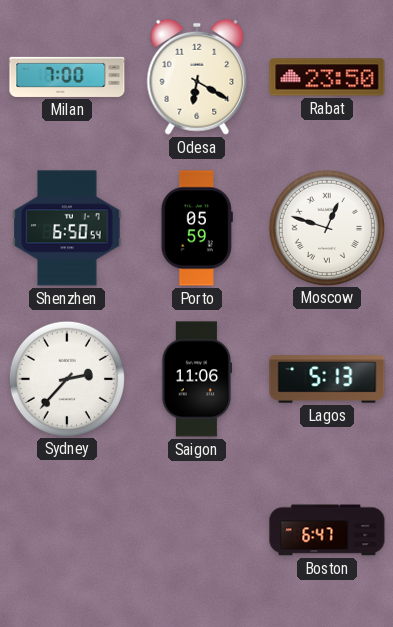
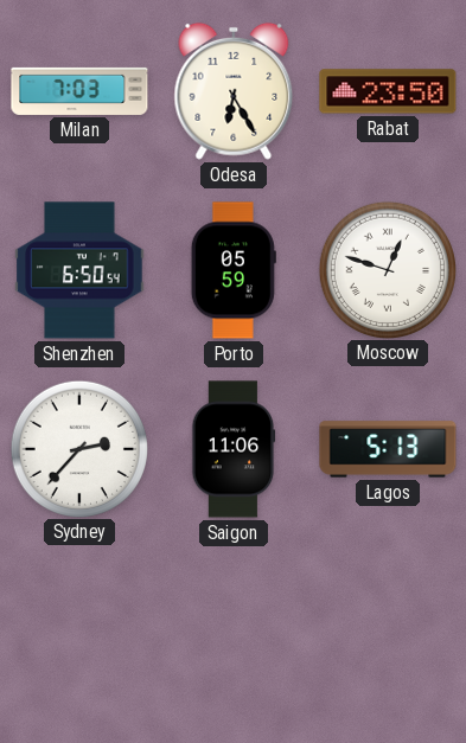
Milan: 7:00 -> 7:03 (79, 91)
Odesa: 6:20 -> 6:25 (234, 91)
Boston: 6:47 -> none (327, 530)
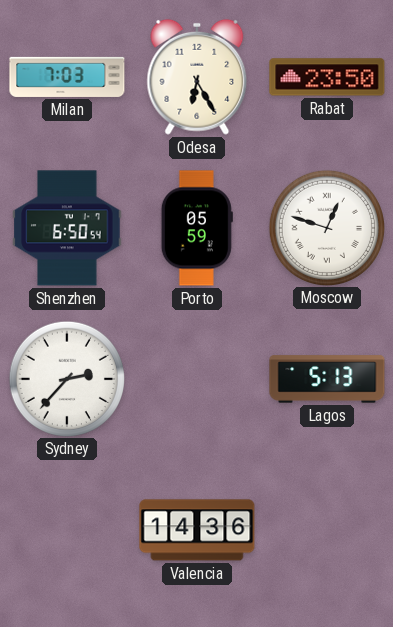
Saigon: 11:06 -> none (234, 449)
Valencia: none -> 14:36 (197, 530)
